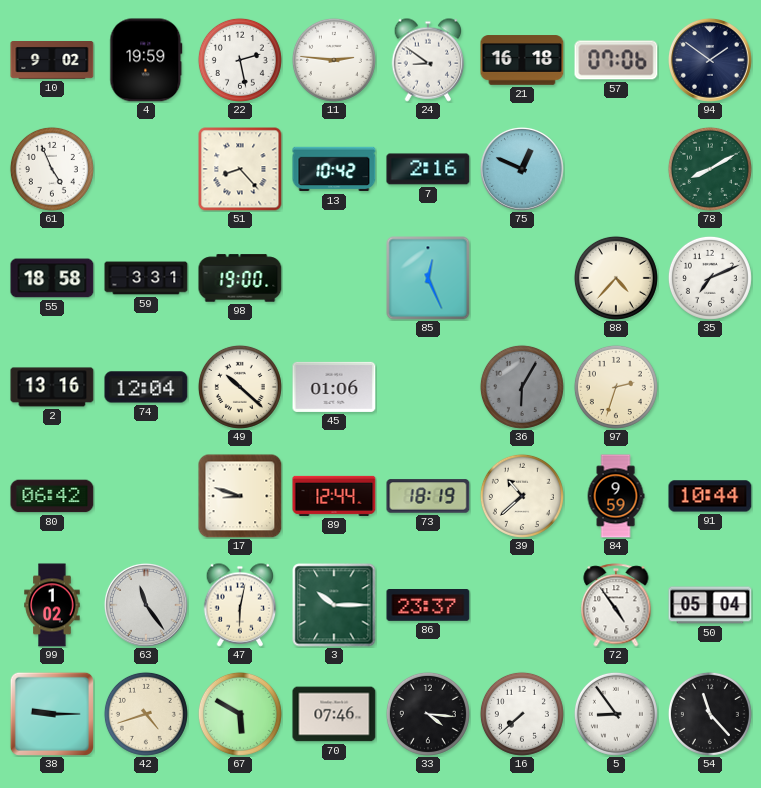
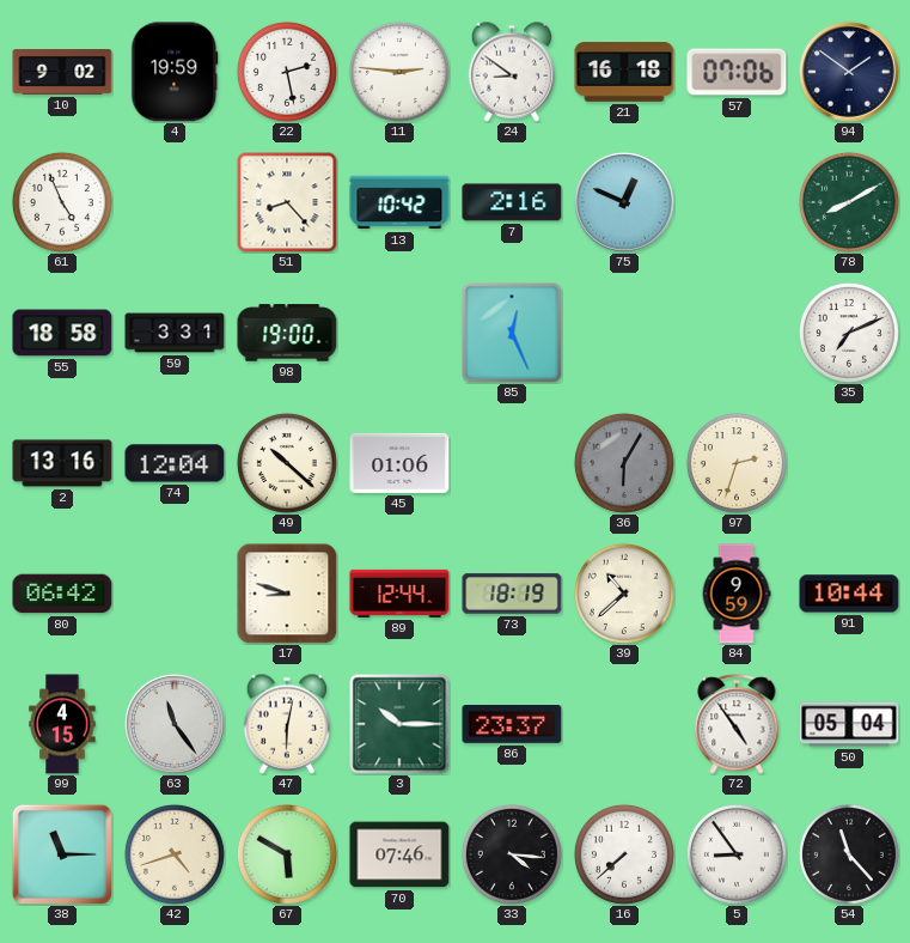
88: 4:37 -> none (616, 278)
99: 1:02 -> 4:15 (62, 724)
38: 9:15 -> 11:15 (62, 854)
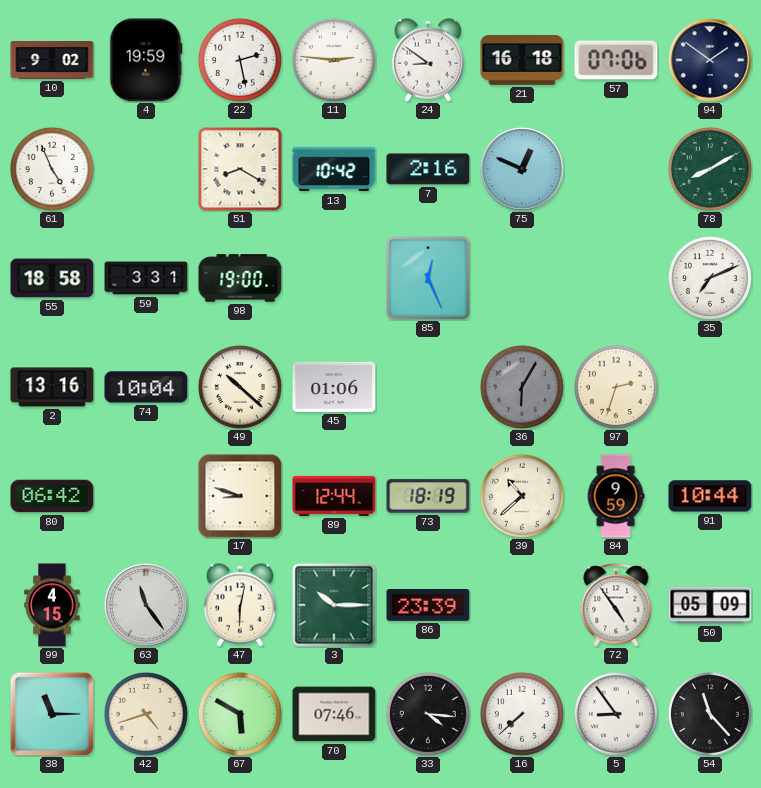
51: 8:23 -> 8:20 (240, 169)
74: 12:04 -> 10:04 (146, 387)
86: 23:37 -> 23:39 (428, 605)
50: 05:04 -> 05:09 (710, 605)
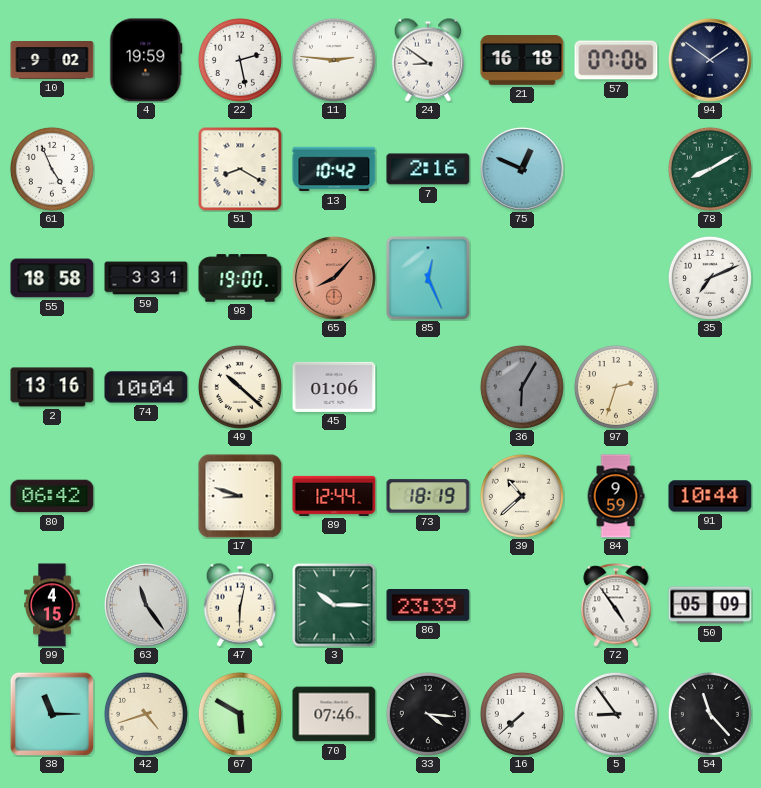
65: none -> 8:07 (335, 279)
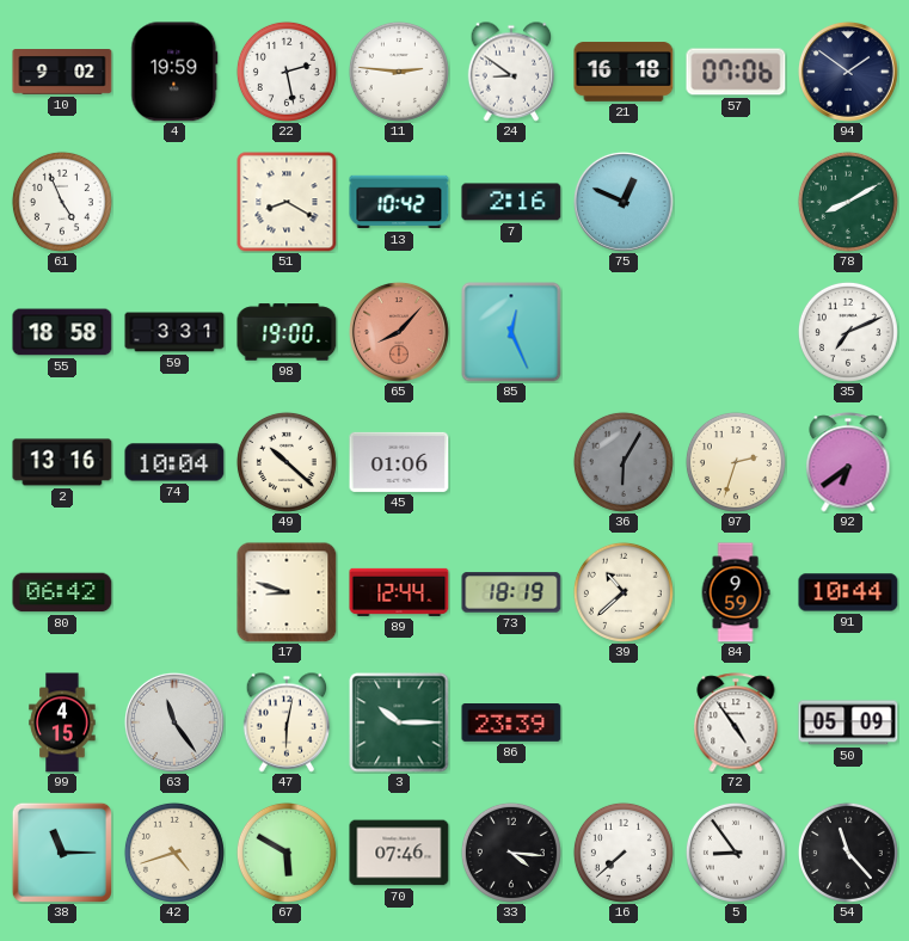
92: none -> 6:39 (848, 462)
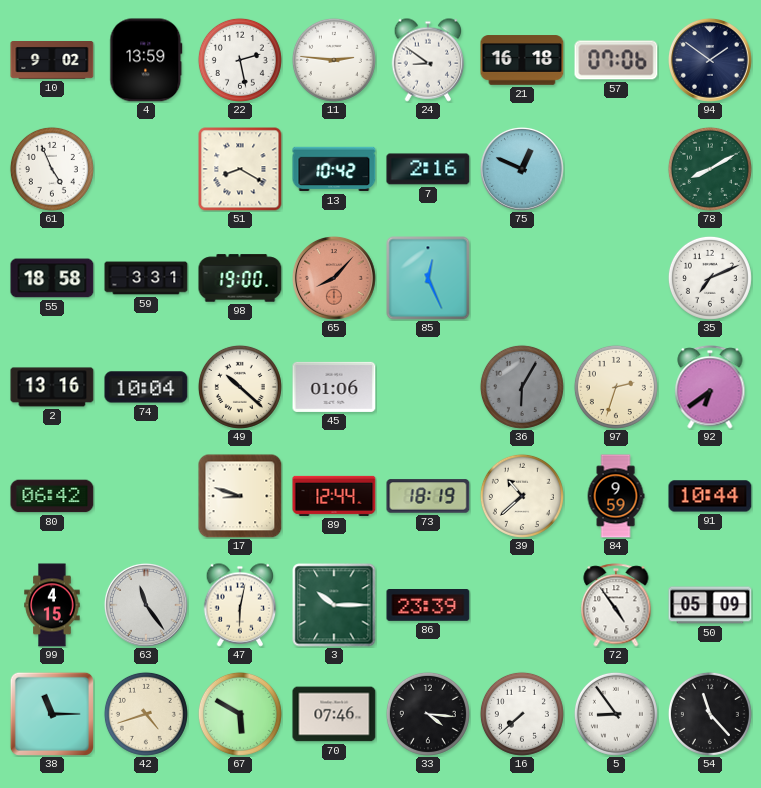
4: 19:59 -> 13:59 (146, 60)
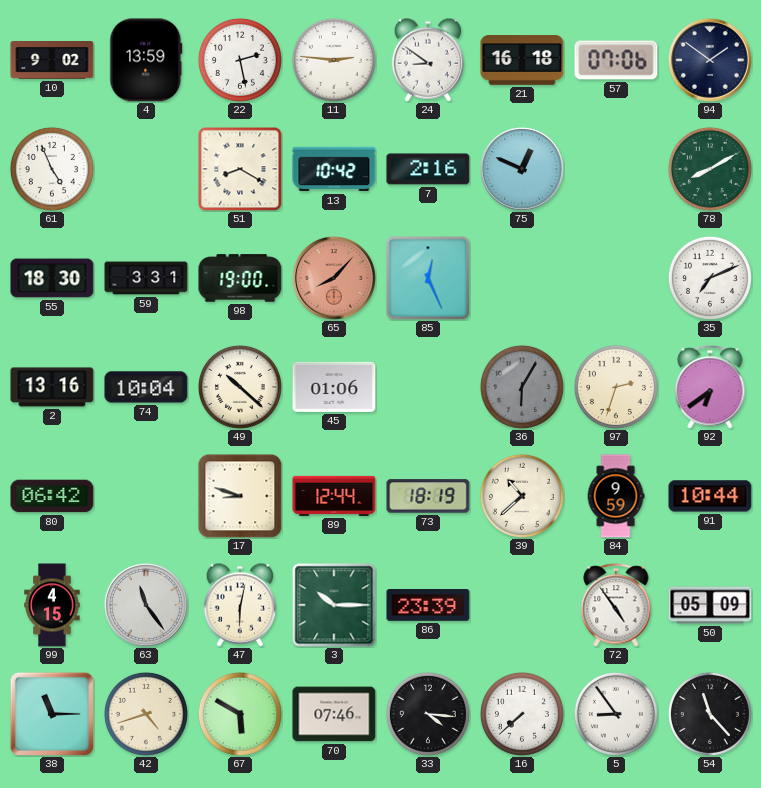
55: 18:58 -> 18:30 (52, 278)
